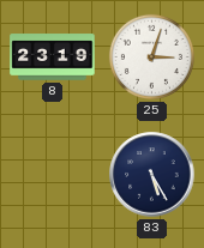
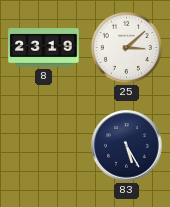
25: 3:03 -> 3:08 (126, 47)
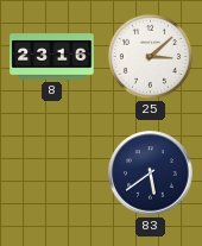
8: 23:19 -> 23:16 (52, 57)
83: 5:25 -> 5:39 (151, 174)
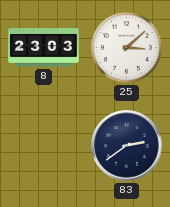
8: 23:16 -> 23:03 (44, 48)
83: 5:39 -> 2:39 (127, 146)
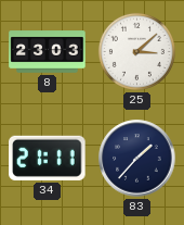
34: none -> 21:11 (48, 158)
83: 2:39 -> 1:37 (137, 159)
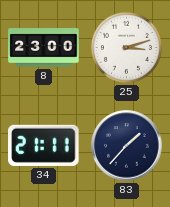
8: 23:03 -> 23:00 (44, 48)
25: 3:08 -> 3:12 (126, 47)
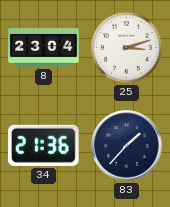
8: 23:00 -> 23:04 (44, 48)
34: 21:11 -> 21:36 (44, 145)
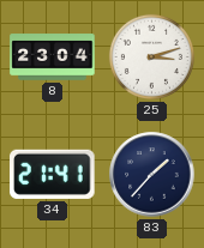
34: 21:36 -> 21:41 (53, 174)
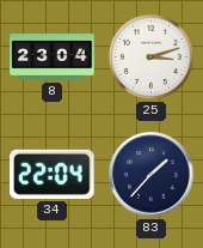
34: 21:41 -> 22:04 (53, 174)
